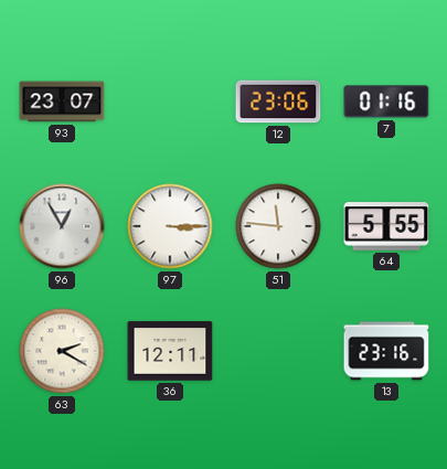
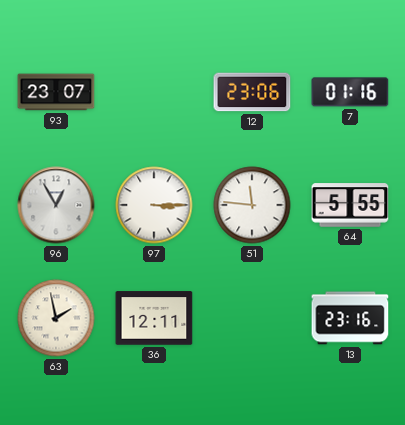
63: 2:20 -> 1:58 (56, 318)
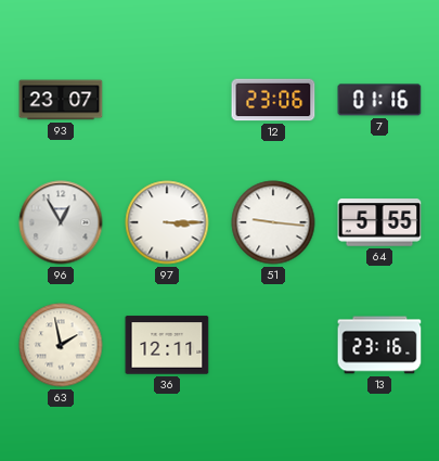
51: 11:46 -> 9:16 (273, 222)
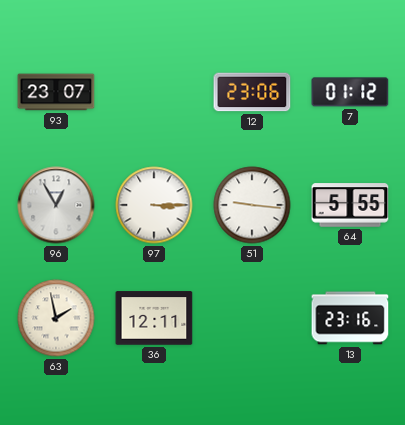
7: 01:16 -> 01:12 (350, 92)
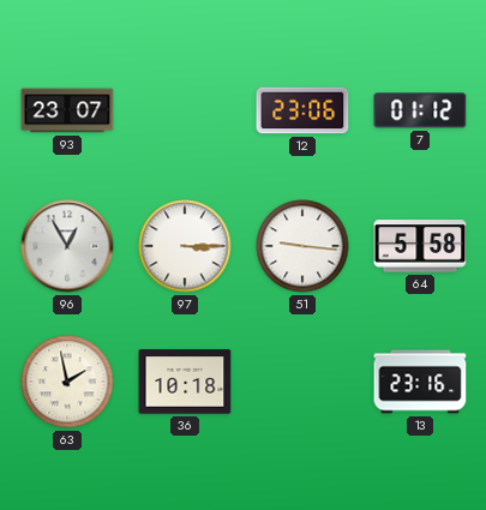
64: 5:55 -> 5:58 (420, 246)
36: 12:11 -> 10:18 (185, 382)
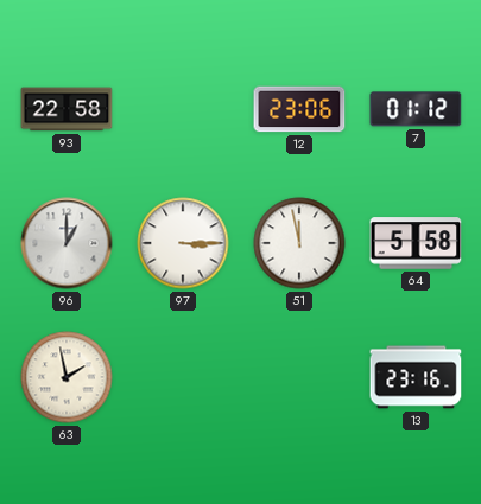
93: 23:07 -> 22:58 (67, 109)
96: 12:55 -> 1:00 (67, 243)
51: 9:16 -> 11:58 (299, 243)
36: 10:18 -> none (185, 382)
